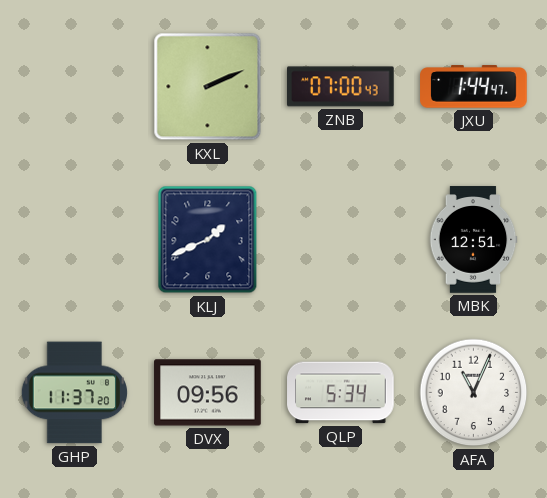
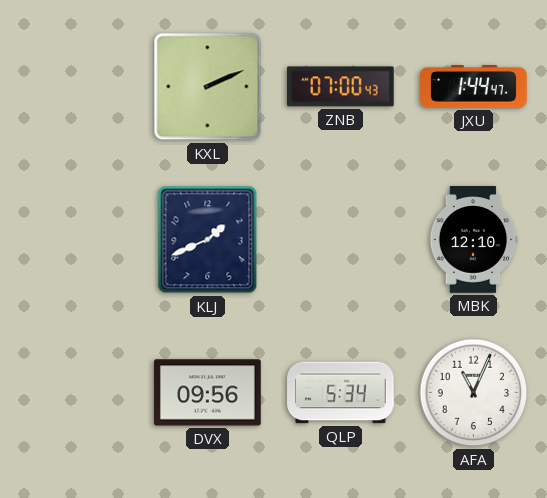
MBK: 12:51 -> 12:10 (473, 240)
GHP: 11:37 -> none (74, 393)
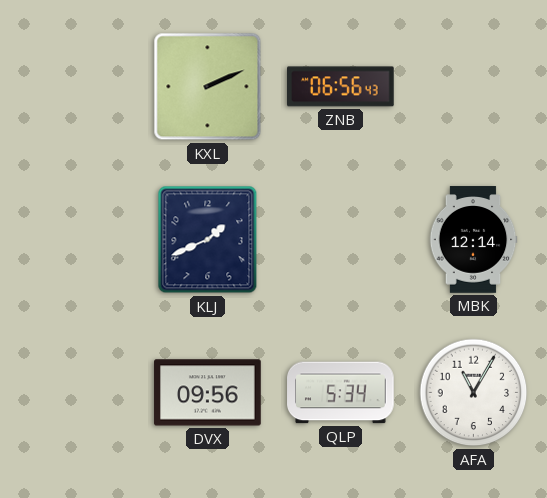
ZNB: 07:00 -> 06:56 (341, 87)
JXU: 1:44 -> none (474, 87)
MBK: 12:10 -> 12:14 (473, 240)
AFA: 11:04 -> 11:05 (474, 393)
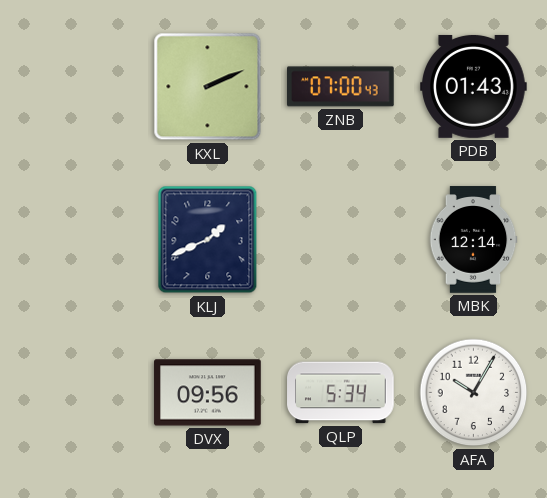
ZNB: 06:56 -> 07:00 (341, 87)
PDB: none -> 01:43 (474, 86)
AFA: 11:05 -> 10:05 (474, 393)
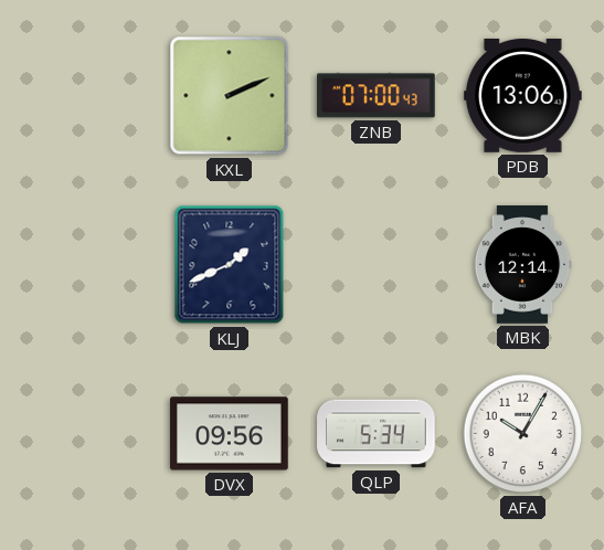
PDB: 01:43 -> 13:06 (523, 95)
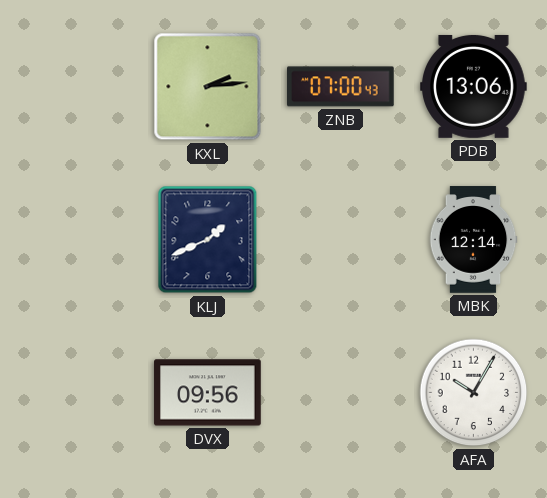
KXL: 2:11 -> 2:14 (208, 87)
QLP: 5:34 -> none (377, 434)
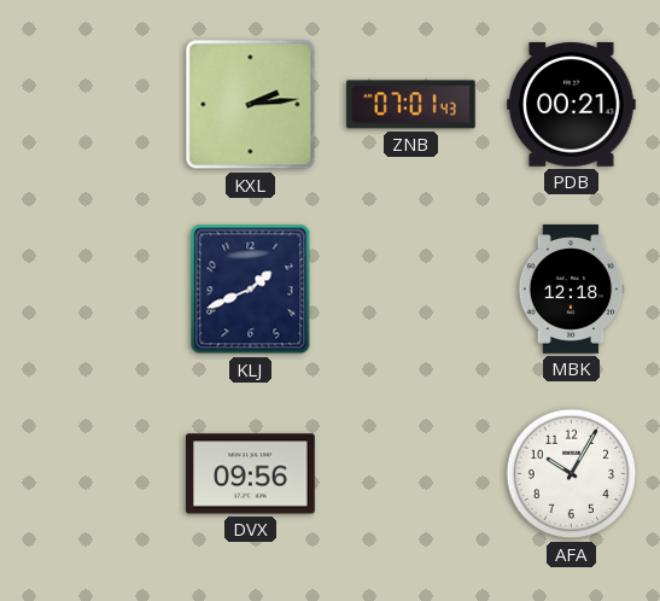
ZNB: 07:00 -> 07:01 (411, 105)
PDB: 13:06 -> 00:21 (572, 104)
MBK: 12:14 -> 12:18 (571, 290)
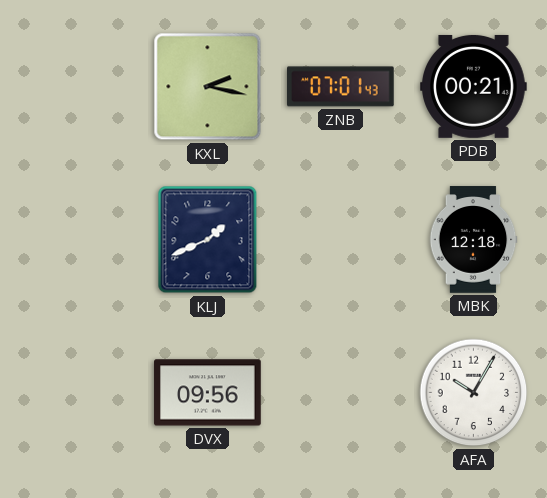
KXL: 2:14 -> 2:17 (208, 87)
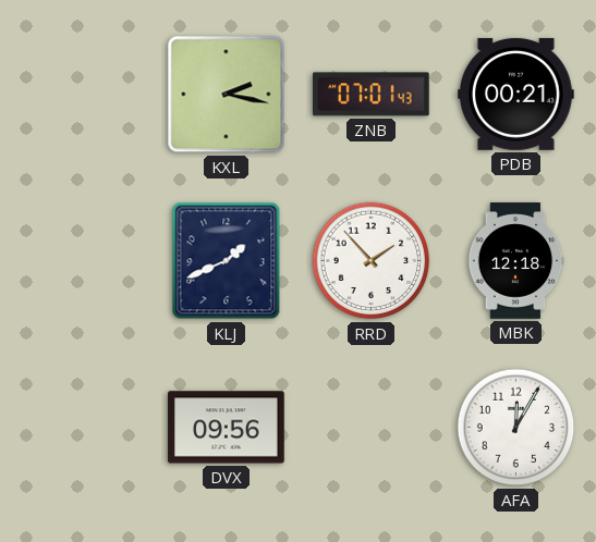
RRD: none -> 1:53 (372, 261)
AFA: 10:05 -> 12:05 (516, 428)
